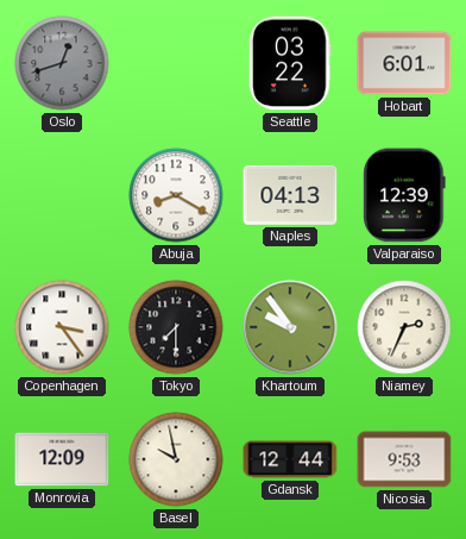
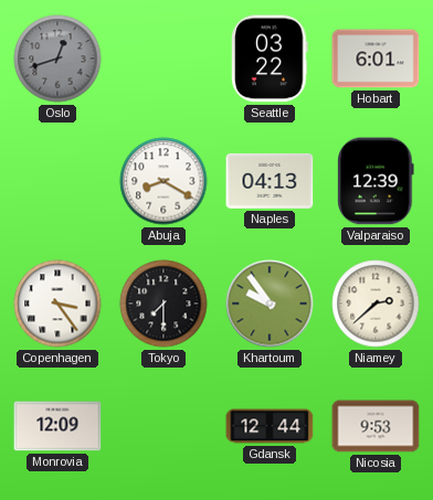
Niamey: 2:34 -> 2:38 (376, 304)
Basel: 9:58 -> none (176, 459)
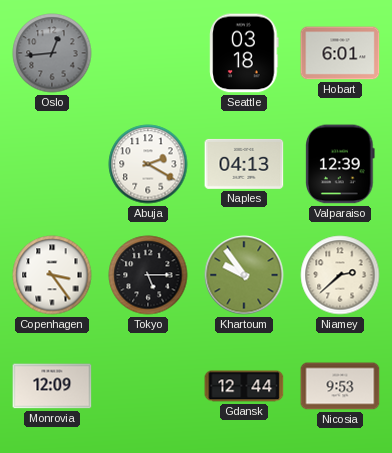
Oslo: 12:42 -> 12:44 (52, 53)
Seattle: 03:22 -> 03:18 (244, 53)
Abuja: 8:20 -> 2:20 (148, 164)
Tokyo: 7:30 -> 5:15 (148, 275)
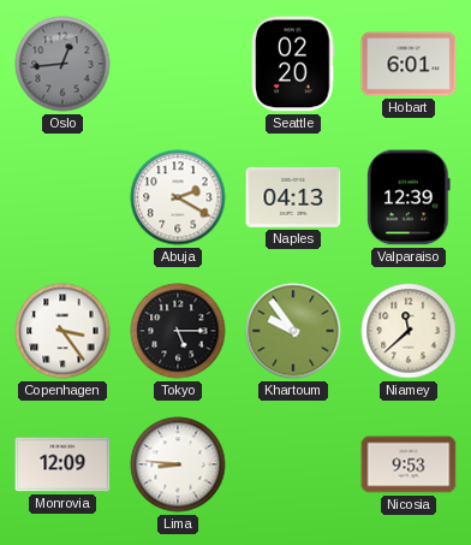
Seattle: 03:18 -> 02:20 (293, 64)
Niamey: 2:38 -> 11:38 (409, 331)
Lima: none -> 8:46 (178, 464)
Gdansk: 12:44 -> none (244, 386)
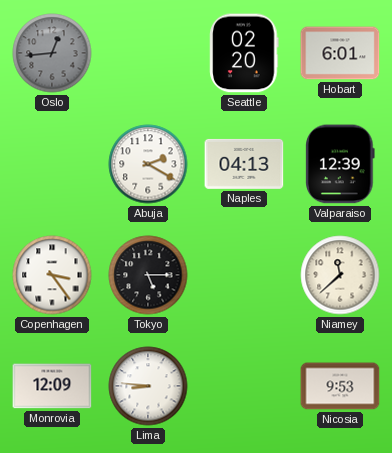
Khartoum: 9:54 -> none (293, 331)
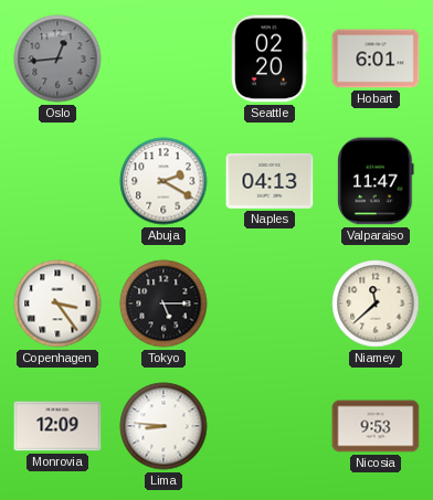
Valparaiso: 12:39 -> 11:47 (376, 181)
